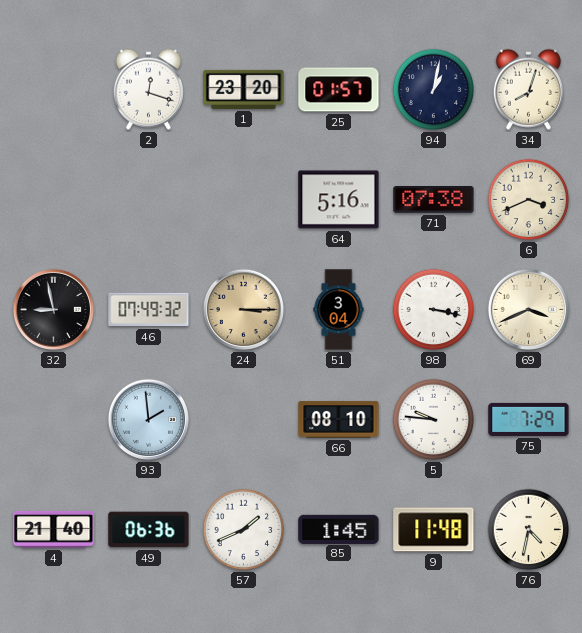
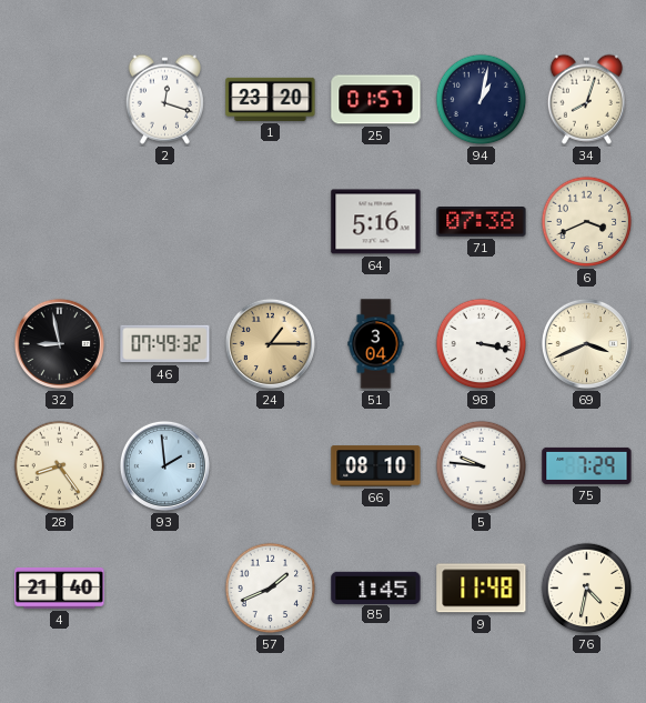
24: 3:15 -> 1:15 (270, 343)
28: none -> 8:24 (60, 466)
49: 06:36 -> none (149, 530)
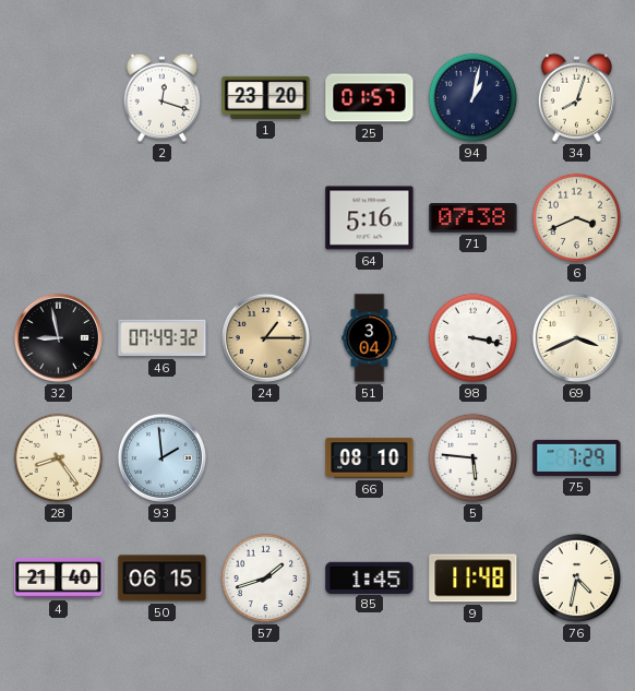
5: 9:46 -> 5:46 (474, 458)
50: none -> 06:15 (163, 579)
57: 1:41 -> 1:42 (266, 579)
